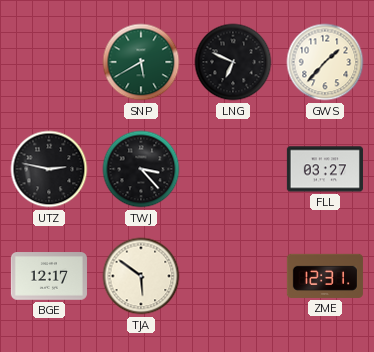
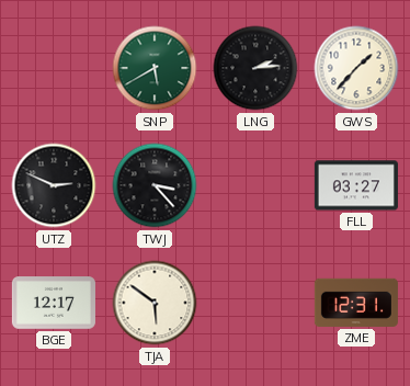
LNG: 6:49 -> 2:14 (255, 68)
UTZ: 2:47 -> 2:49 (54, 185)
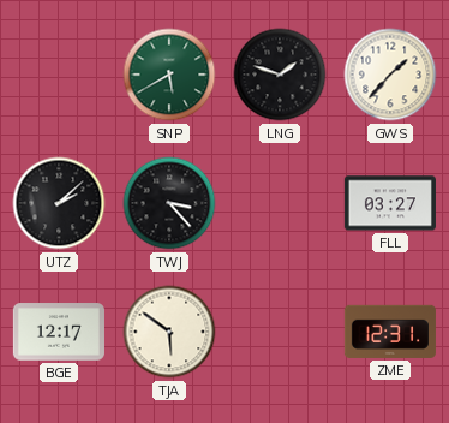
LNG: 2:14 -> 1:48 (280, 75)
UTZ: 2:49 -> 2:08 (59, 203)
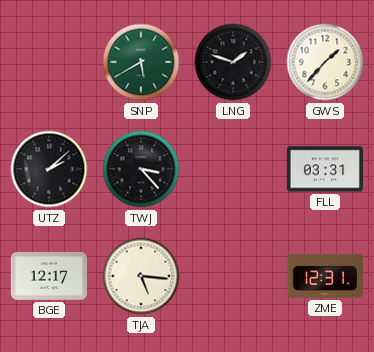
FLL: 03:27 -> 03:31 (325, 169)
TJA: 5:51 -> 5:16 (141, 276)
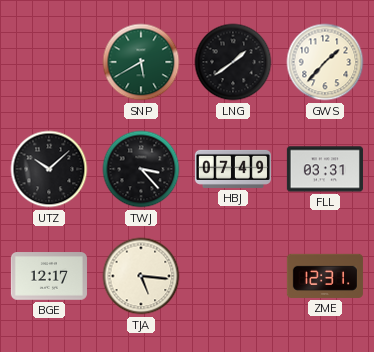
LNG: 1:48 -> 1:39 (233, 62)
UTZ: 2:08 -> 10:08 (49, 169)
HBJ: none -> 07:49 (233, 169)
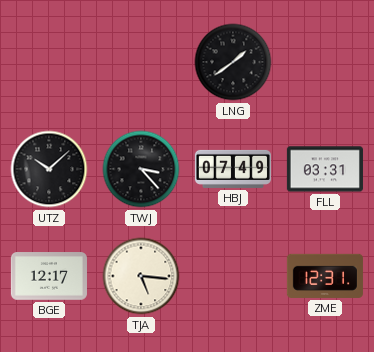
SNP: 5:40 -> none (141, 62)
GWS: 1:37 -> none (325, 62)
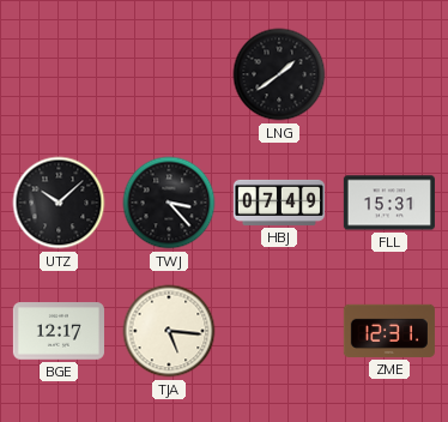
FLL: 03:31 -> 15:31 (389, 203)
